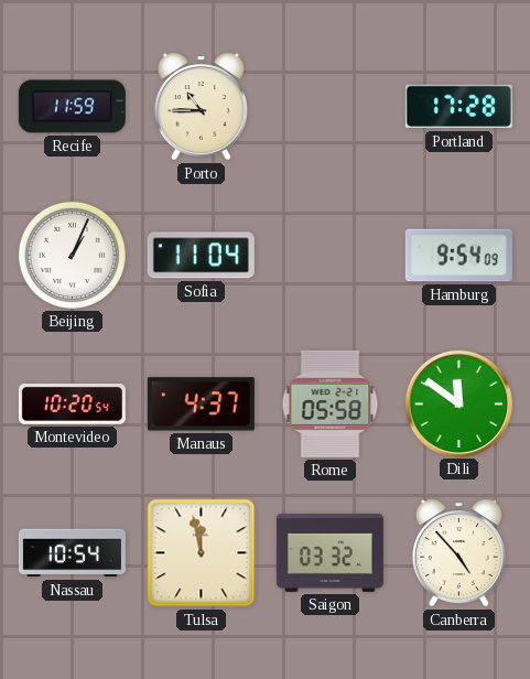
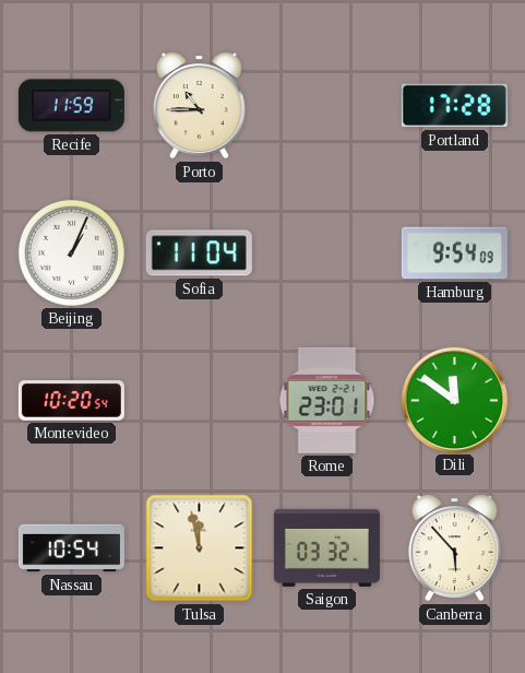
Manaus: 4:37 -> none (201, 405)
Rome: 05:58 -> 23:01 (327, 400)
Canberra: 4:53 -> 5:53 (454, 548)
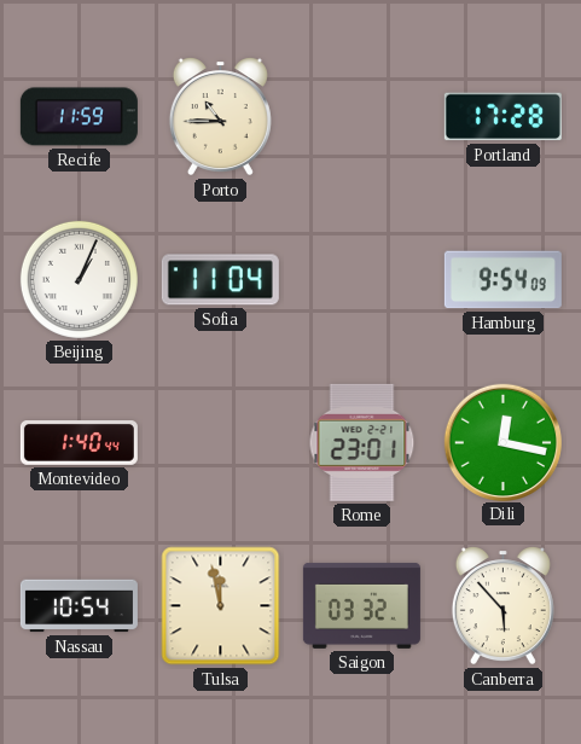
Montevideo: 10:20 -> 1:40 (79, 443)
Dili: 11:51 -> 12:17 (502, 442)
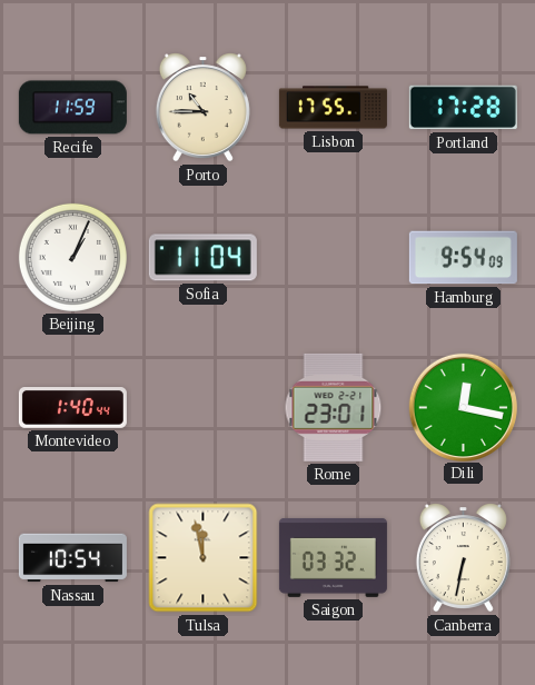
Lisbon: none -> 17:55 (333, 108)
Canberra: 5:53 -> 6:32 (463, 558)
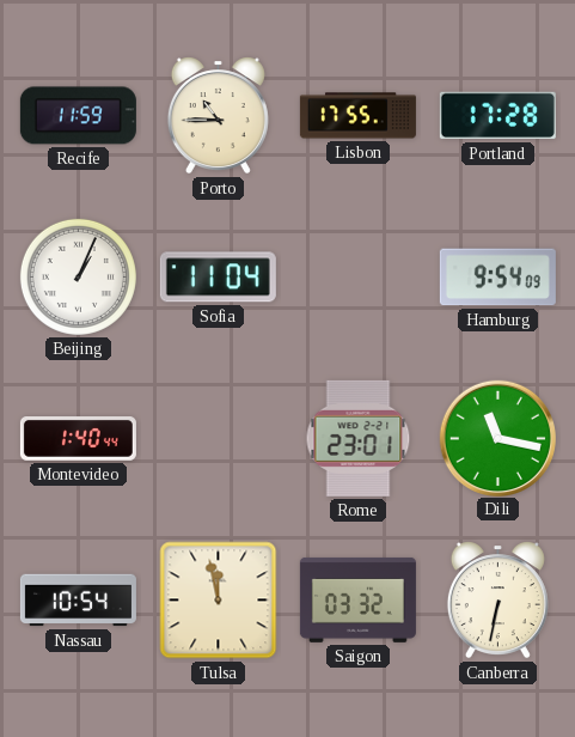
Dili: 12:17 -> 11:17 (497, 438)
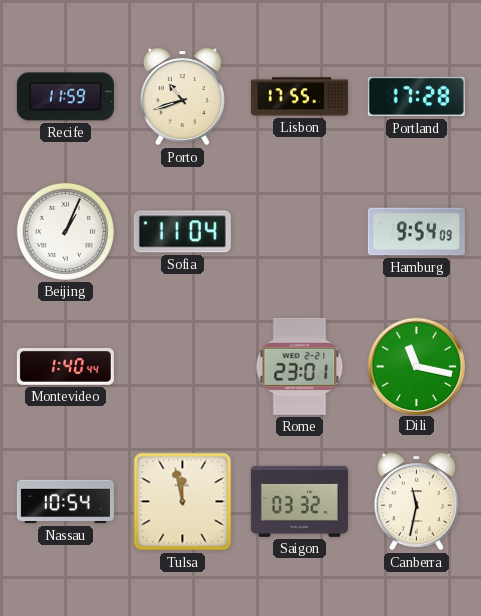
Porto: 10:45 -> 10:42 (182, 97)
Canberra: 6:32 -> 11:32 (416, 502)
